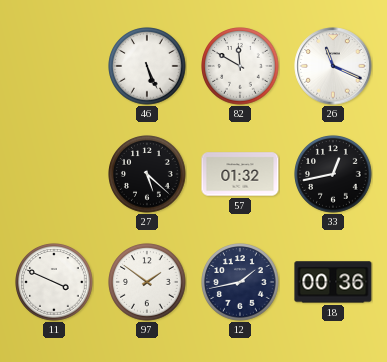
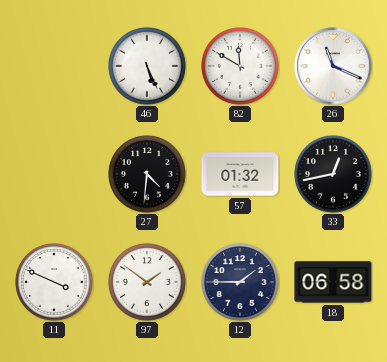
27: 5:22 -> 4:31 (147, 174)
12: 1:43 -> 1:45 (240, 282)
18: 00:36 -> 06:58 (333, 282)
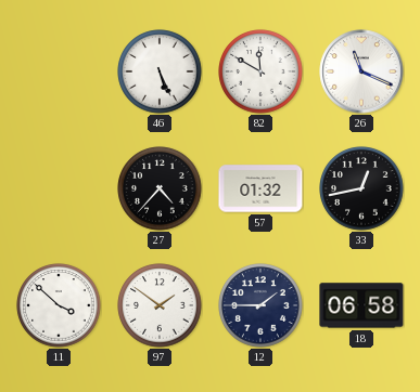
27: 4:31 -> 4:37 (160, 188)
11: 3:49 -> 3:52 (59, 305)
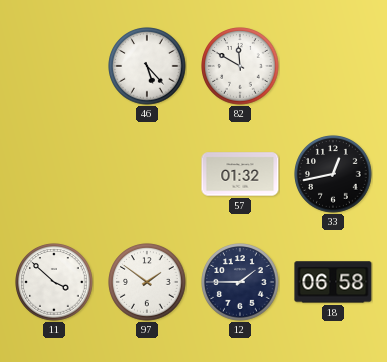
46: 5:26 -> 5:23 (147, 66)
26: 11:19 -> none (361, 71)
27: 4:37 -> none (160, 188)
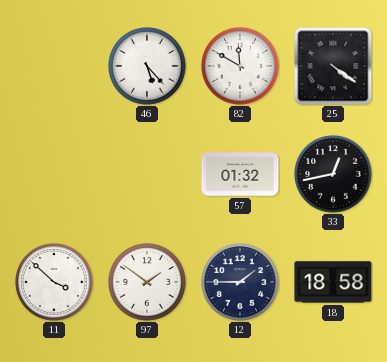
25: none -> 4:21 (333, 66)
18: 06:58 -> 18:58 (333, 282)
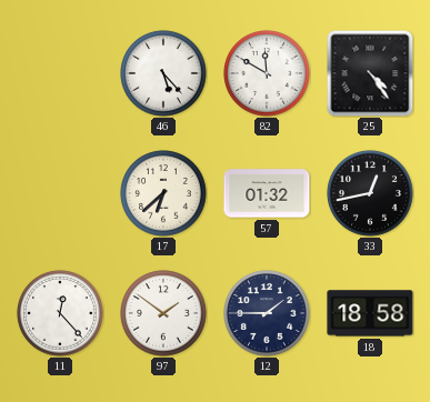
25: 4:21 -> 4:24 (370, 73)
17: none -> 6:38 (163, 193)
11: 3:52 -> 12:23 (60, 313)
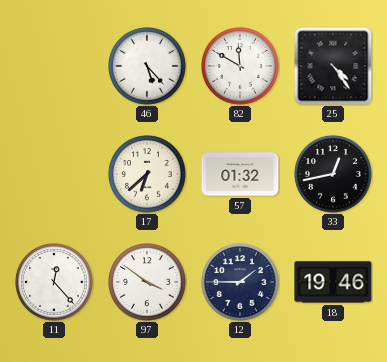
97: 1:51 -> 3:51 (147, 282)
18: 18:58 -> 19:46 (333, 282)
